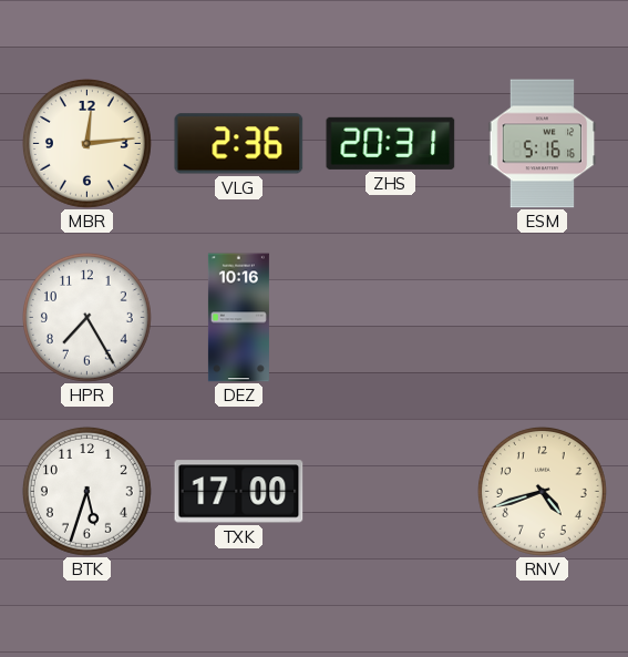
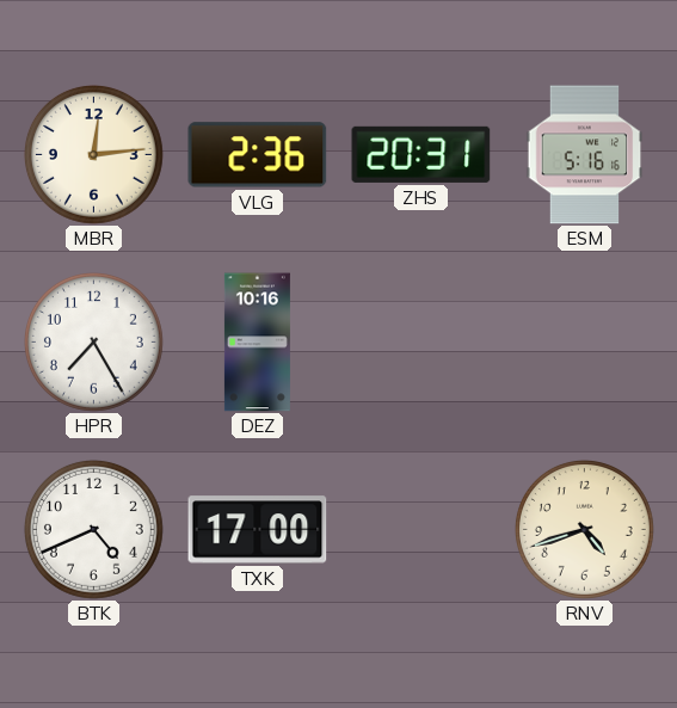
BTK: 5:33 -> 4:41 (93, 529)
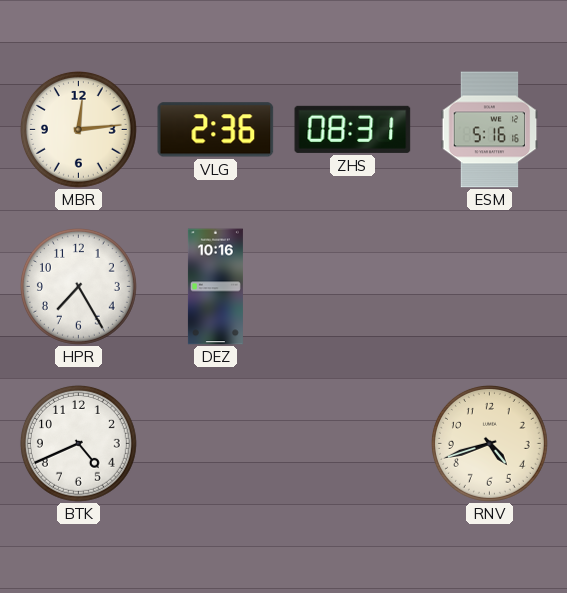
ZHS: 20:31 -> 08:31 (353, 129)
TXK: 17:00 -> none (258, 530)
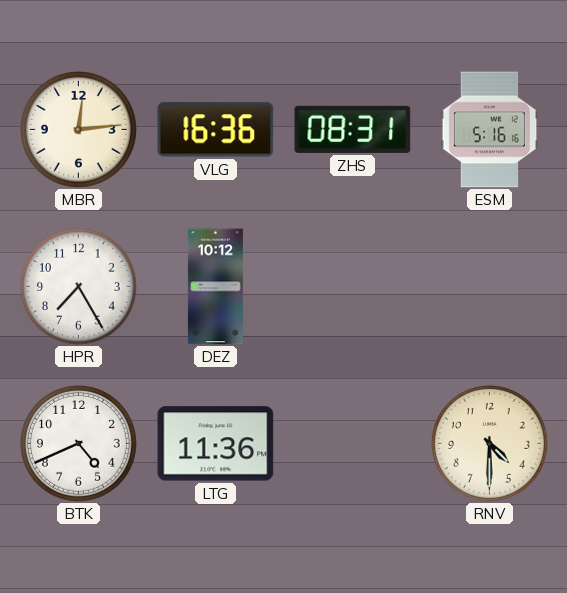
VLG: 2:36 -> 16:36 (216, 130)
DEZ: 10:16 -> 10:12 (215, 287)
LTG: none -> 11:36 (216, 444)
RNV: 4:42 -> 4:30 (489, 443)
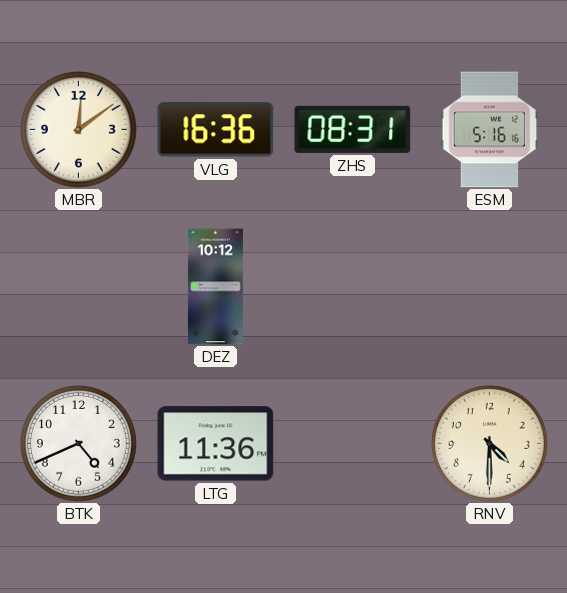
MBR: 12:14 -> 12:09 (78, 129)
HPR: 7:25 -> none (78, 286)
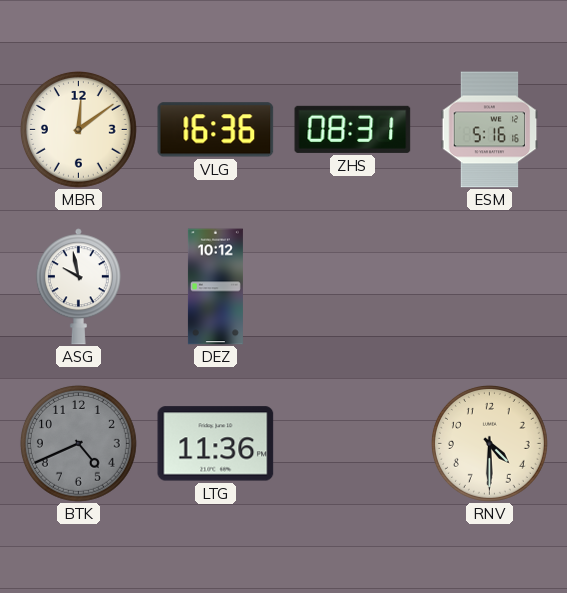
ASG: none -> 9:58 (78, 287)
BTK dial: white -> grey (78, 443)
